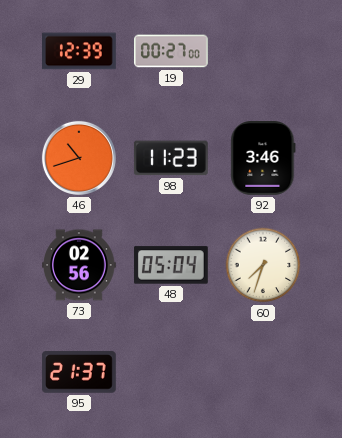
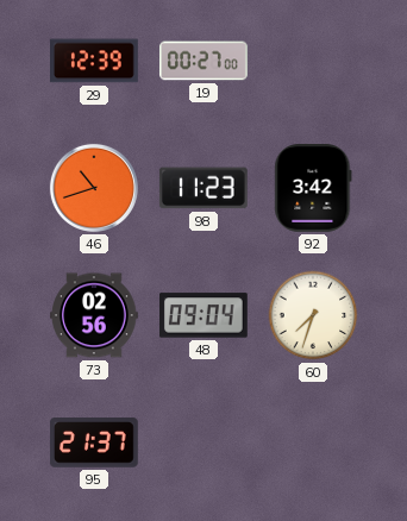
92: 3:46 -> 3:42 (313, 189)
48: 05:04 -> 09:04 (205, 315)
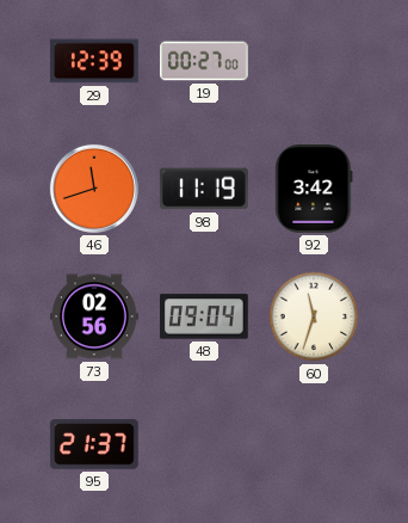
46: 10:42 -> 11:42 (94, 189)
98: 11:23 -> 11:19 (204, 189)
60: 7:33 -> 11:33 (314, 316)
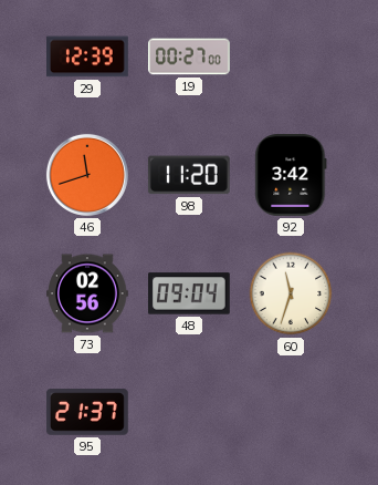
98: 11:19 -> 11:20 (189, 175)
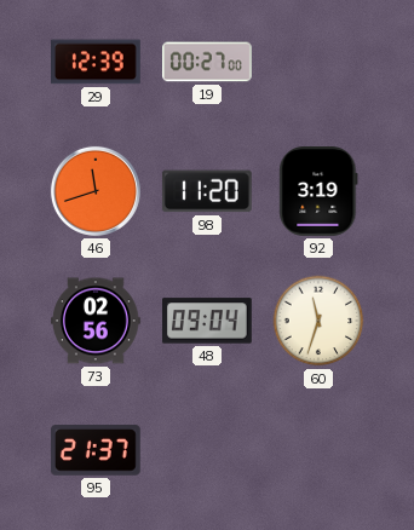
92: 3:42 -> 3:19 (318, 192)
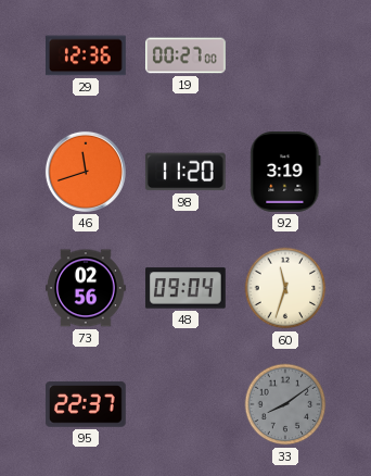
29: 12:39 -> 12:36 (87, 55)
95: 21:37 -> 22:37 (86, 404)
33: none -> 8:09 (285, 404)
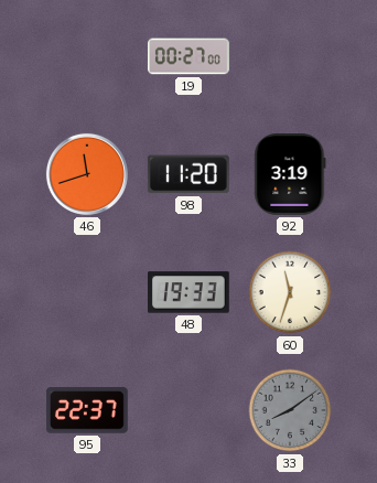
29: 12:36 -> none (87, 55)
73: 02:56 -> none (87, 288)
48: 09:04 -> 19:33 (190, 292)
